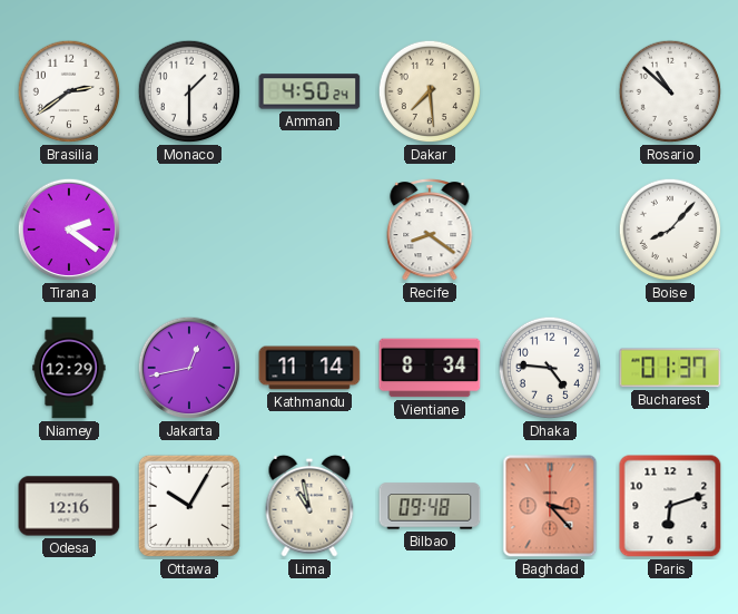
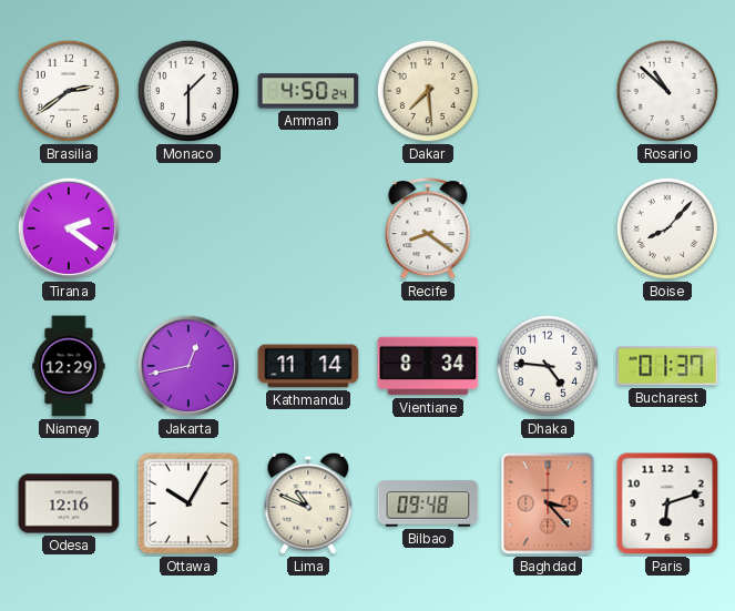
Lima: 10:58 -> 10:49 (308, 503)
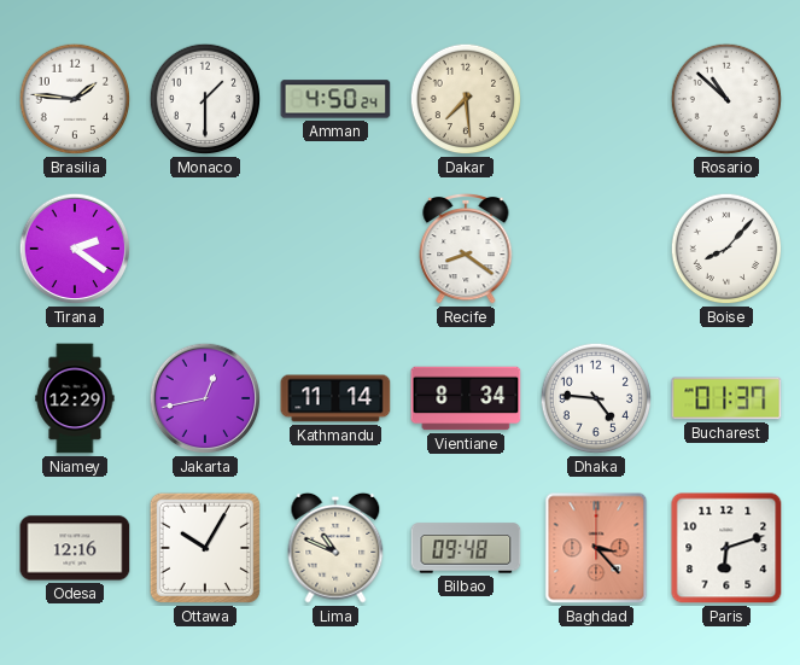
Brasilia: 2:39 -> 1:46 (75, 99)
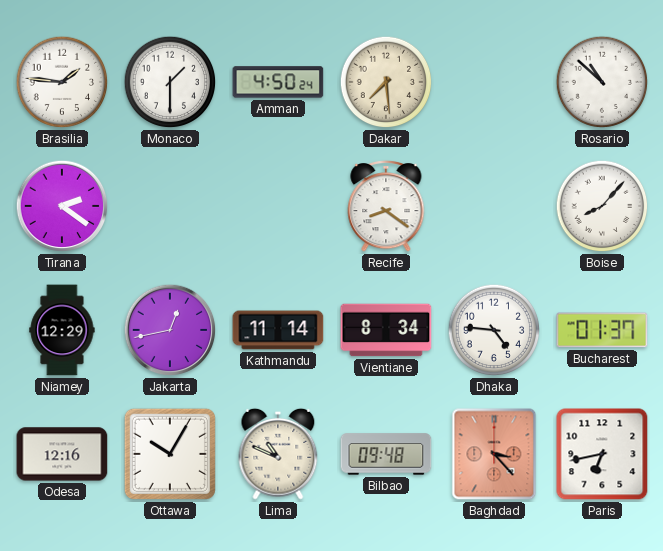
Paris: 6:12 -> 6:43 (602, 454)
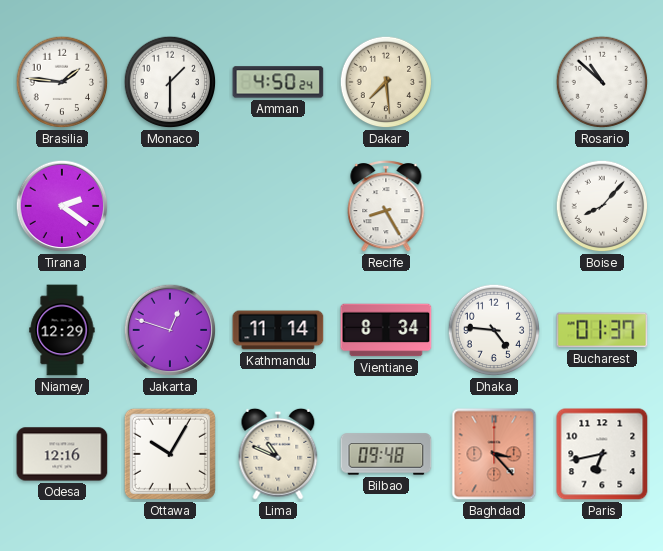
Recife: 8:21 -> 8:25 (386, 206)
Jakarta: 12:43 -> 12:48 (170, 330)
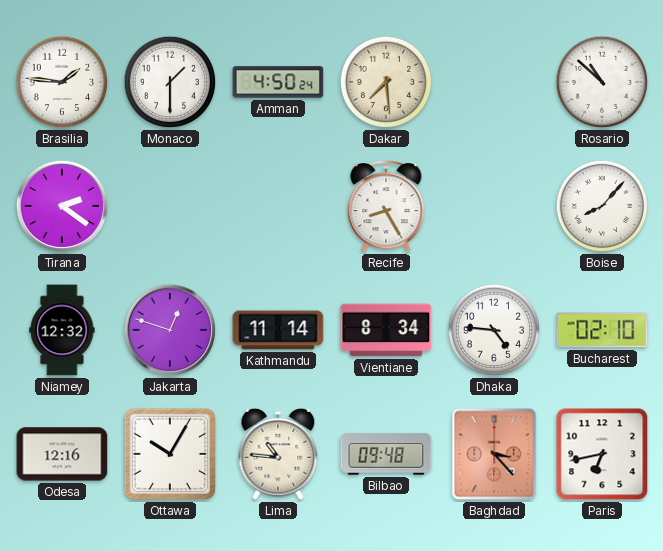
Niamey: 12:29 -> 12:32 (62, 330)
Bucharest: 01:37 -> 02:10 (602, 330)
Lima: 10:49 -> 10:46 (278, 454)
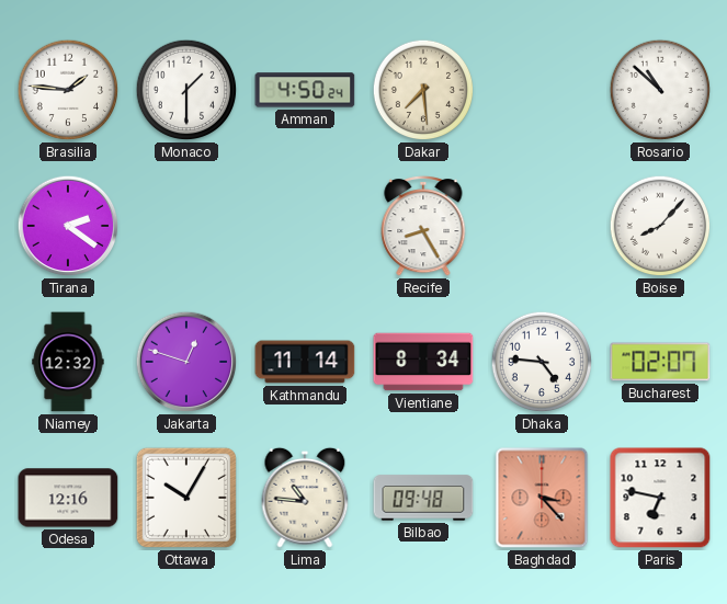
Bucharest: 02:10 -> 02:07 (660, 362)
Paris: 6:43 -> 6:47 (660, 498)
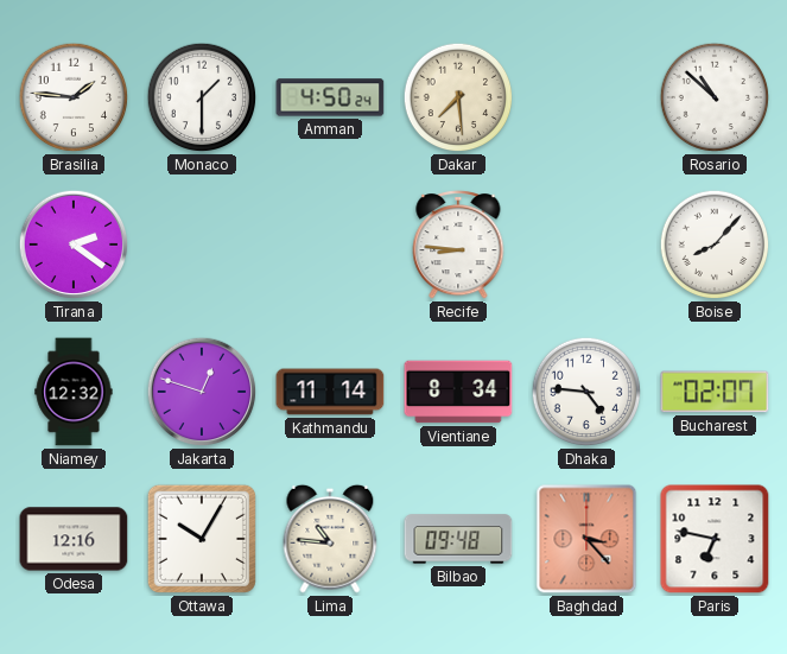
Recife: 8:25 -> 8:46 (458, 245)
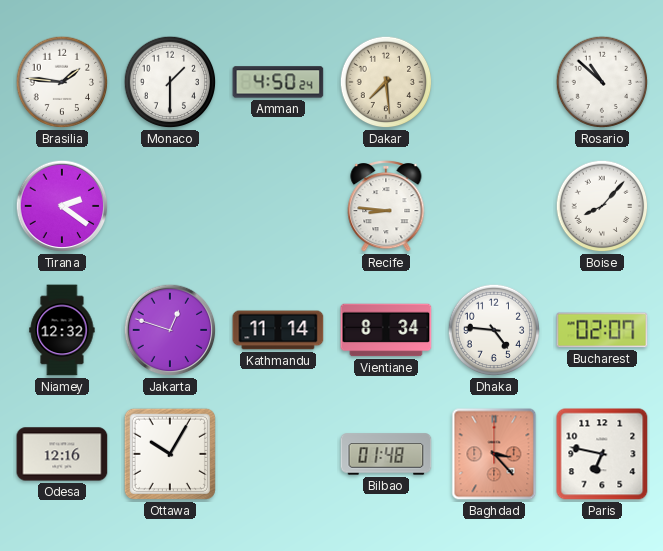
Lima: 10:46 -> none (330, 539)
Bilbao: 09:48 -> 01:48 (386, 454)
